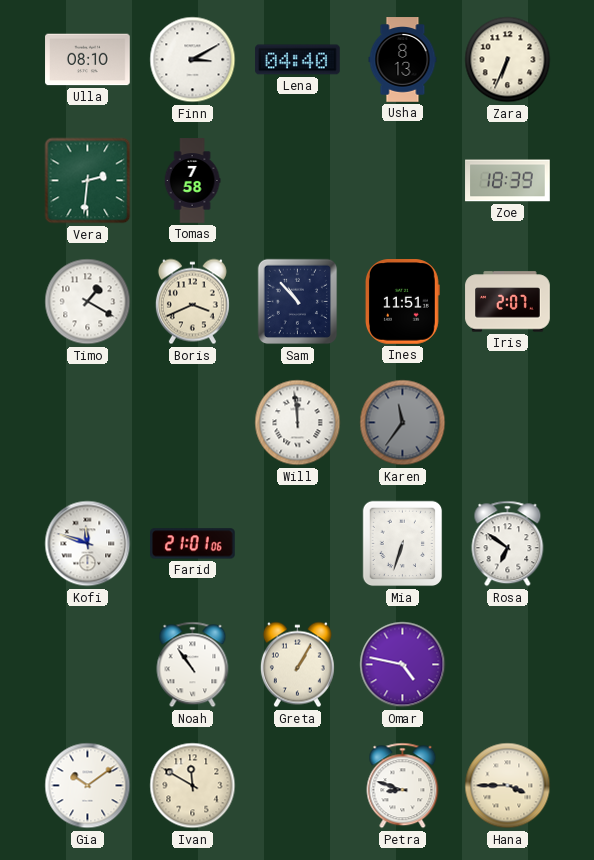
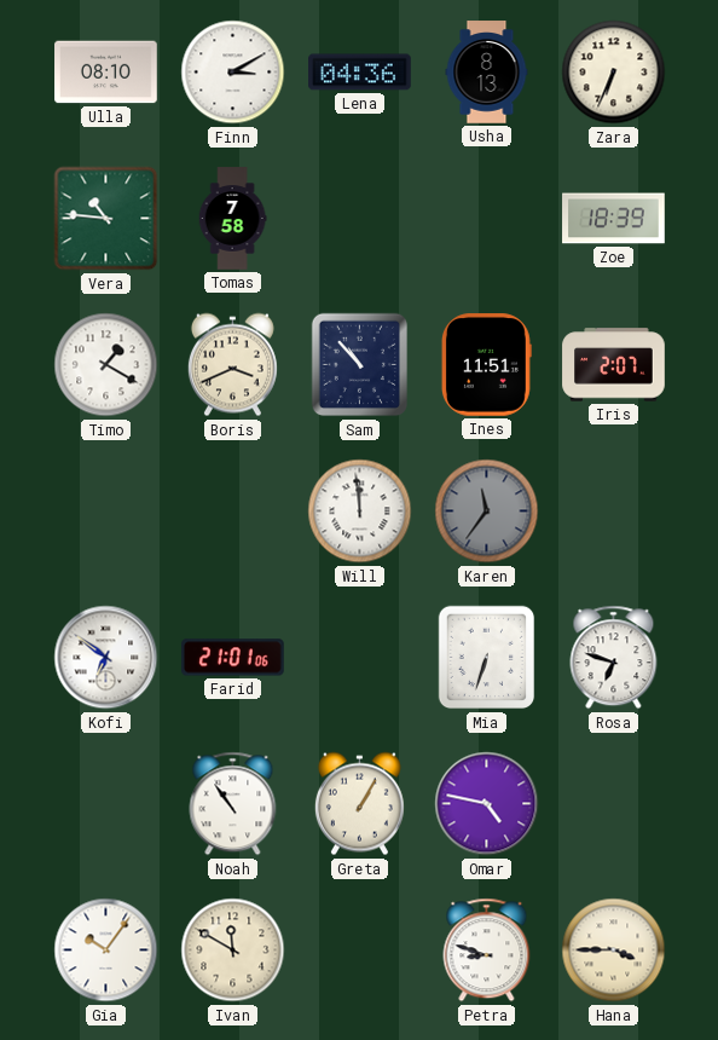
Lena: 04:40 -> 04:36 (360, 73)
Vera: 2:31 -> 10:46 (106, 219)
Kofi: 11:48 -> 6:51 (106, 658)
Rosa: 6:51 -> 6:48 (614, 658)
Gia: 10:09 -> 10:06 (106, 951)
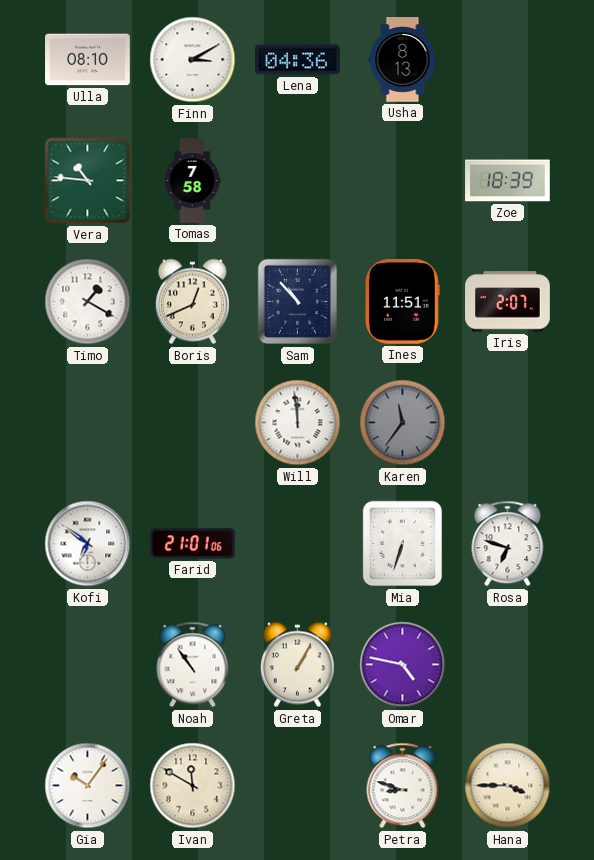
Zara: 6:34 -> none (614, 73)
Boris: 3:41 -> 12:41 (192, 302)
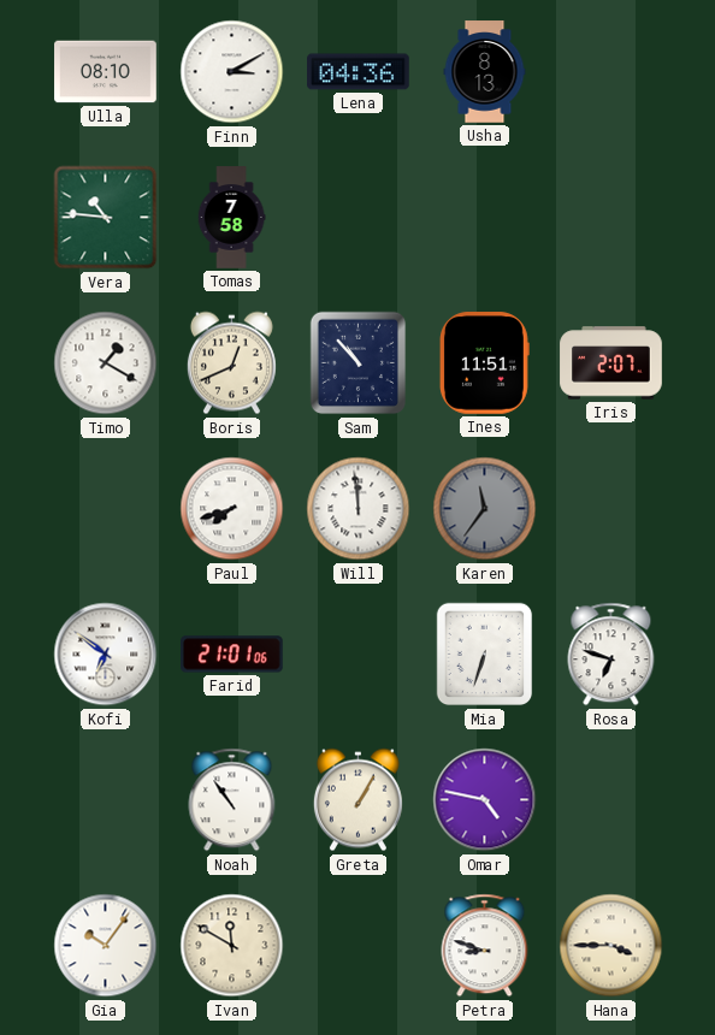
Zoe: 18:39 -> none (508, 181)
Paul: none -> 7:42 (232, 509)
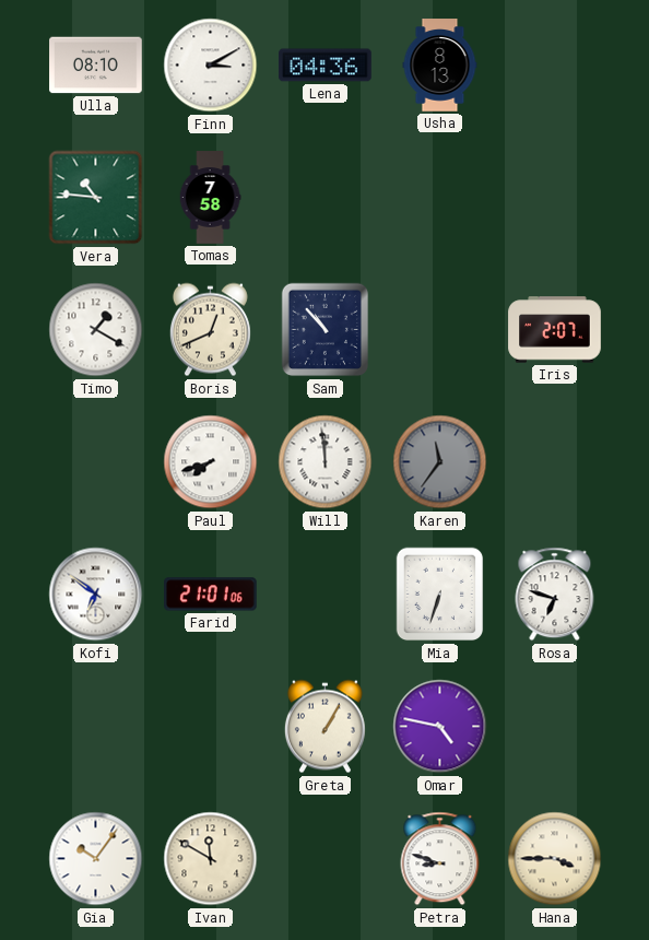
Ines: 11:51 -> none (485, 363)
Noah: 10:54 -> none (232, 800)
